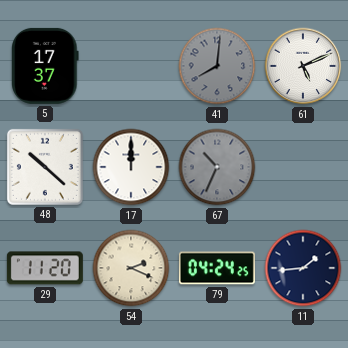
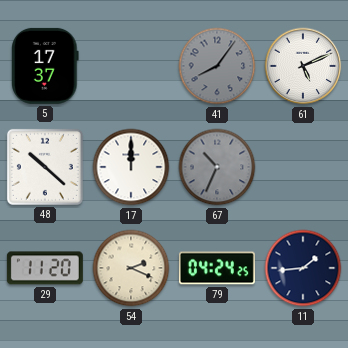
41: 8:01 -> 8:06 (217, 66)
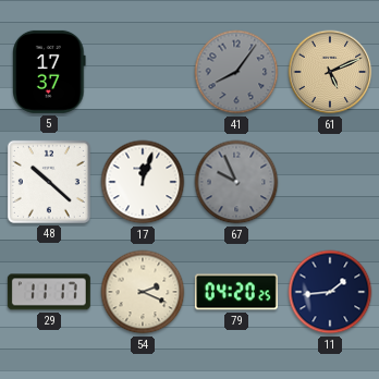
61 dial: white -> champagne (330, 72)
17: 12:00 -> 12:03 (143, 182)
67: 10:34 -> 9:56 (236, 182)
29: 11:20 -> 11:17 (49, 292)
79: 04:24 -> 04:20 (236, 292)
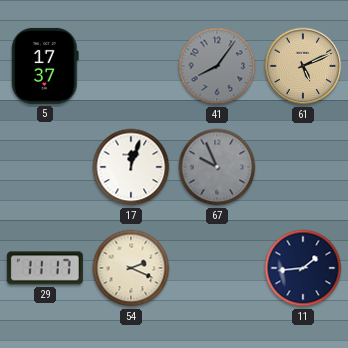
48: 10:22 -> none (49, 182)
79: 04:20 -> none (236, 292)
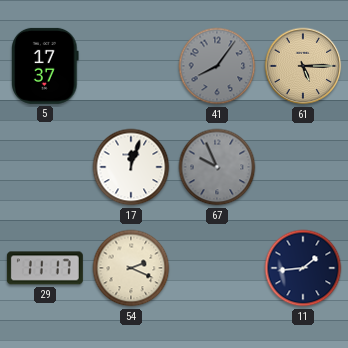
61: 5:11 -> 5:15 (303, 66)
